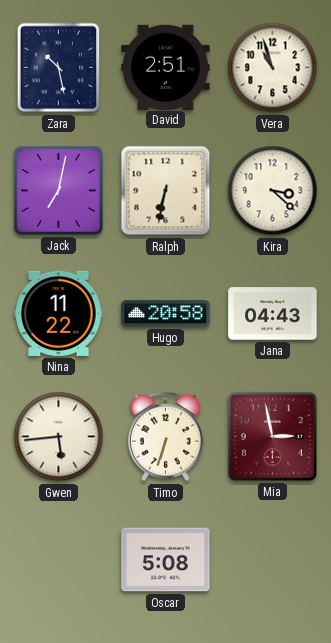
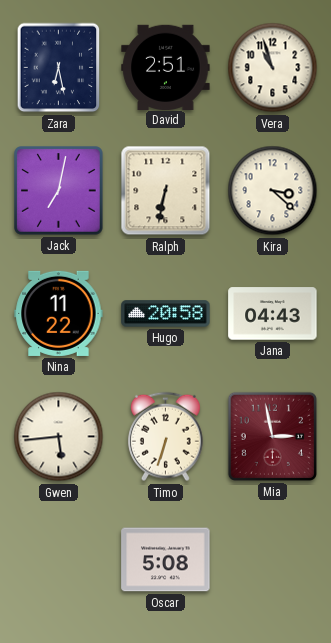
Zara: 10:28 -> 6:28 (59, 68)
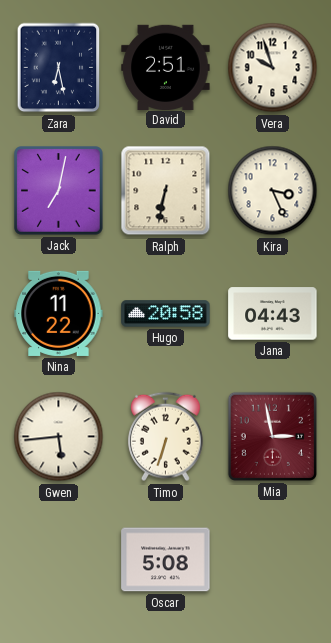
Vera: 10:57 -> 9:57 (273, 68)
Kira: 3:22 -> 3:26 (273, 191)
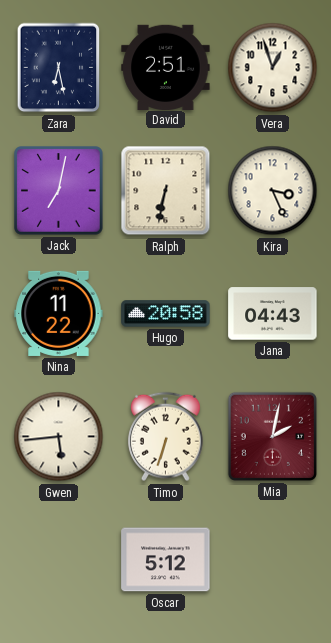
Vera: 9:57 -> 12:57 (273, 68)
Mia: 2:58 -> 2:02 (272, 436)
Oscar: 5:08 -> 5:12 (166, 560)
